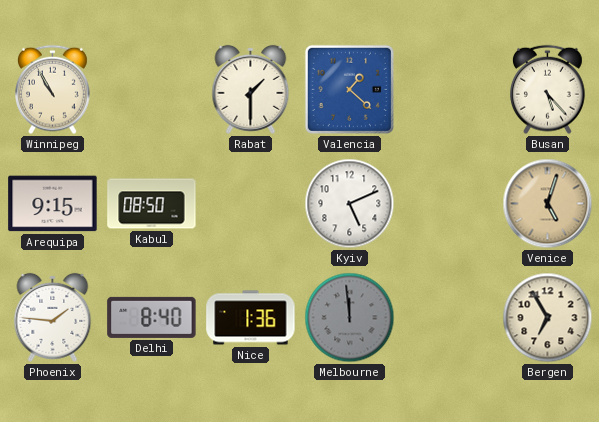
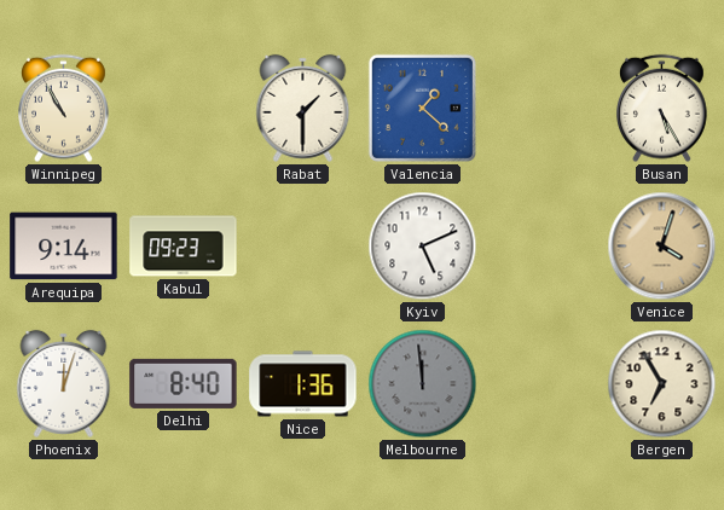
Busan: 5:23 -> 5:25 (662, 109)
Arequipa: 9:15 -> 9:14 (64, 247)
Kabul: 08:50 -> 09:23 (184, 247)
Venice: 5:03 -> 4:03 (662, 247)
Phoenix: 1:46 -> 12:03 (64, 383)
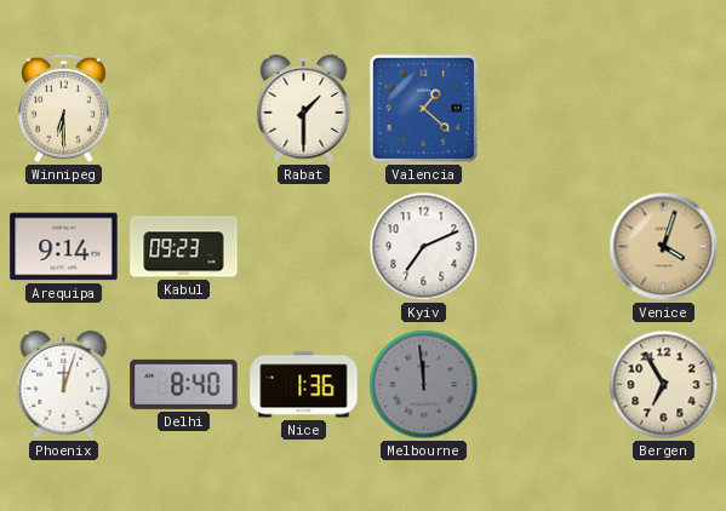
Winnipeg: 10:55 -> 6:30 (64, 109)
Busan: 5:25 -> none (662, 109)
Kyiv: 5:11 -> 7:11 (424, 247)
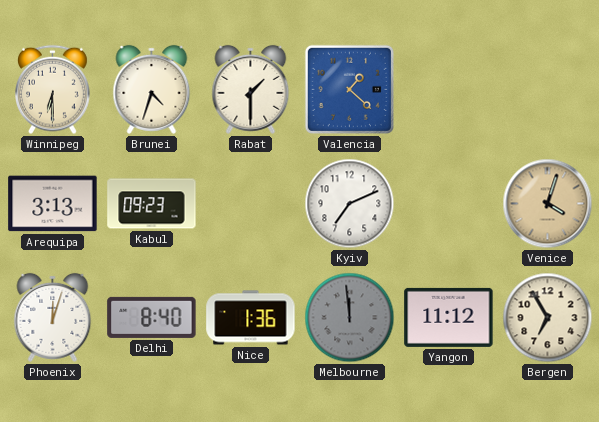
Brunei: none -> 4:33 (152, 89)
Arequipa: 9:14 -> 3:13 (53, 204)
Yangon: none -> 11:12 (449, 317)
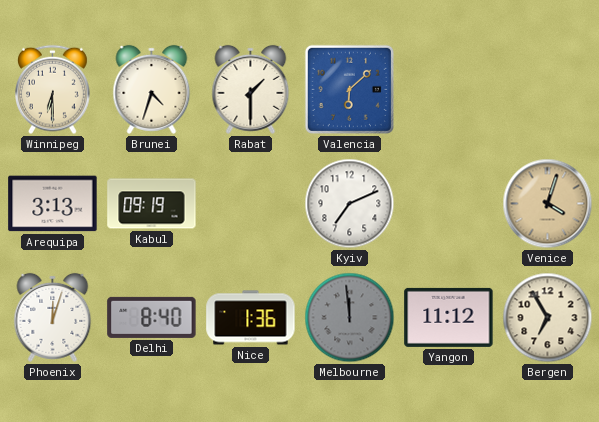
Valencia: 1:22 -> 6:08 (349, 89)
Kabul: 09:23 -> 09:19 (152, 204)
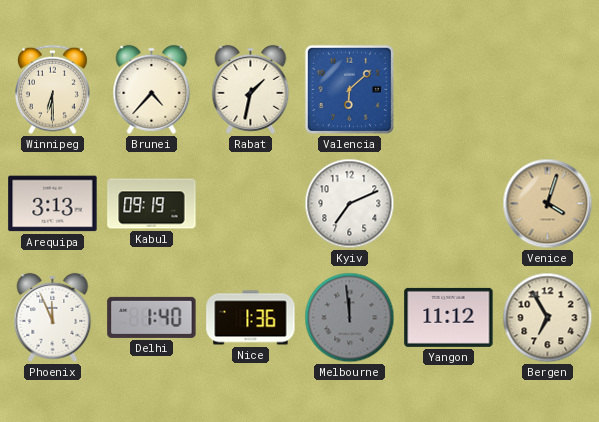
Brunei: 4:33 -> 4:37 (152, 89)
Rabat: 1:30 -> 1:32 (251, 89)
Phoenix: 12:03 -> 11:56 (53, 317)
Delhi: 8:40 -> 1:40 (152, 317)
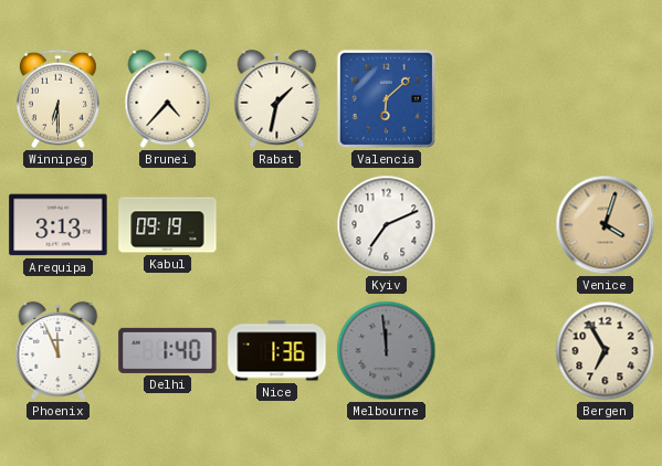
Yangon: 11:12 -> none (449, 317)
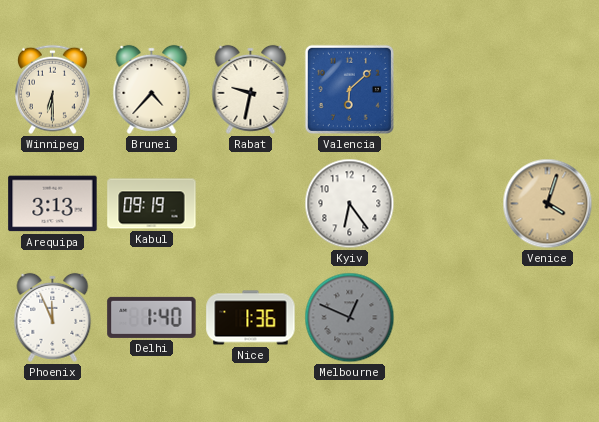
Rabat: 1:32 -> 9:32 (251, 89)
Kyiv: 7:11 -> 6:24 (350, 204)
Melbourne: 11:59 -> 12:49 (350, 318)
Bergen: 6:55 -> none (606, 351)
